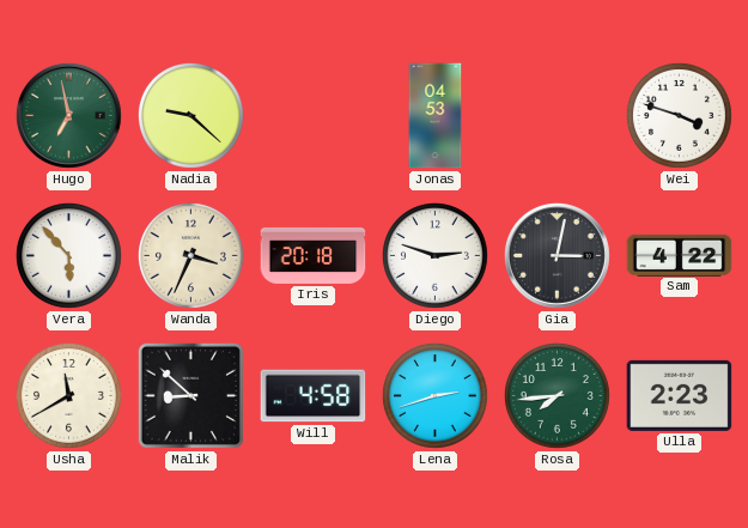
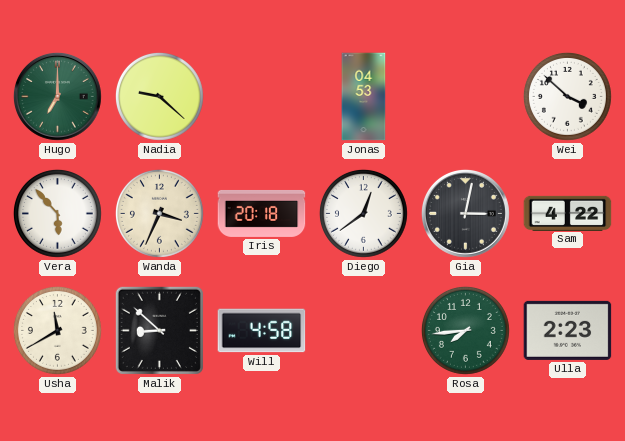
Hugo: 6:58 -> 7:00 (57, 96)
Wei: 3:48 -> 3:52 (567, 96)
Diego: 2:48 -> 12:39 (363, 213)
Lena: 2:42 -> none (434, 395)
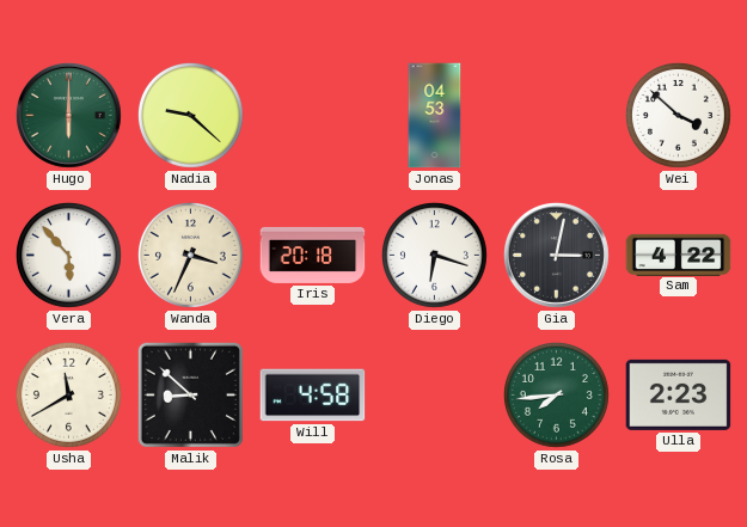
Hugo: 7:00 -> 6:00 (68, 115)
Diego: 12:39 -> 6:18 (434, 255)
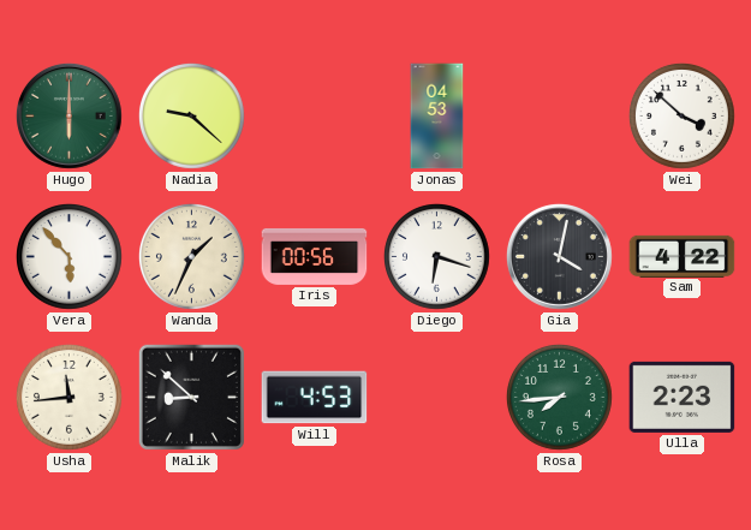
Wanda: 3:34 -> 1:34 (191, 256)
Iris: 20:18 -> 00:56 (315, 256)
Gia: 3:02 -> 4:02 (559, 256)
Usha: 11:40 -> 11:44 (68, 397)
Will: 4:58 -> 4:53 (315, 398)
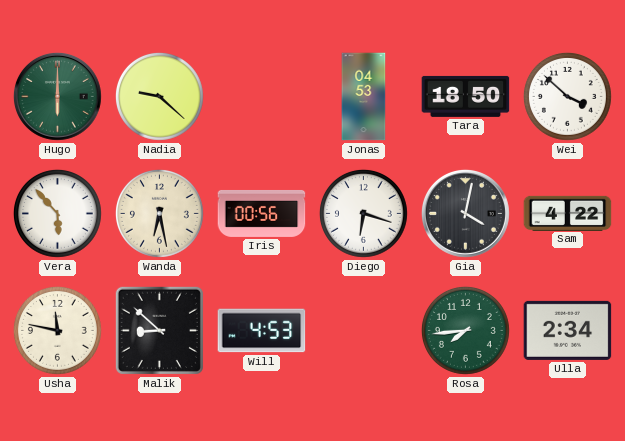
Tara: none -> 18:50 (466, 96)
Wanda: 1:34 -> 6:28 (159, 213)
Usha: 11:44 -> 11:47 (57, 330)
Ulla: 2:23 -> 2:34 (568, 330)
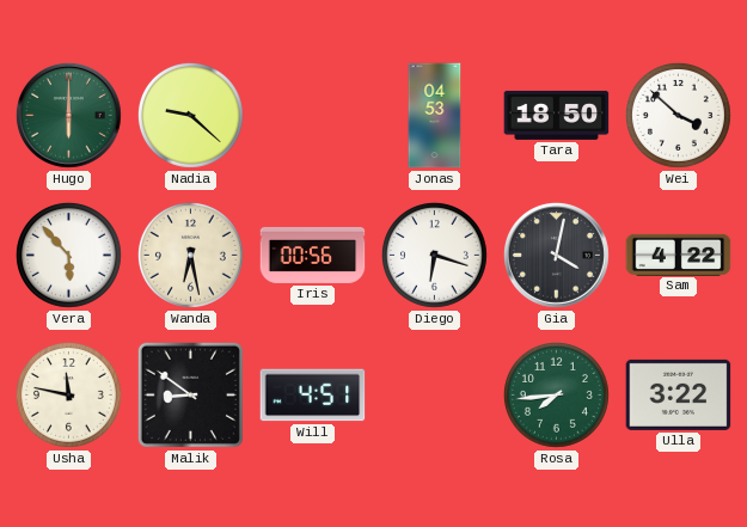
Malik: 8:52 -> 8:51 (190, 394)
Will: 4:53 -> 4:51 (313, 396)
Ulla: 2:34 -> 3:22 (679, 394)
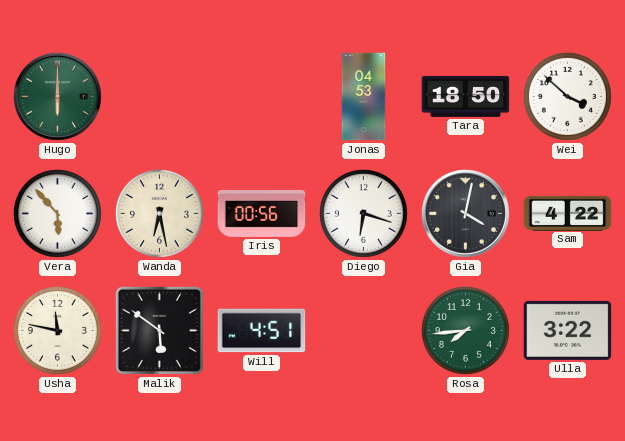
Nadia: 9:22 -> none (190, 115)
Malik: 8:51 -> 5:51 (159, 330)
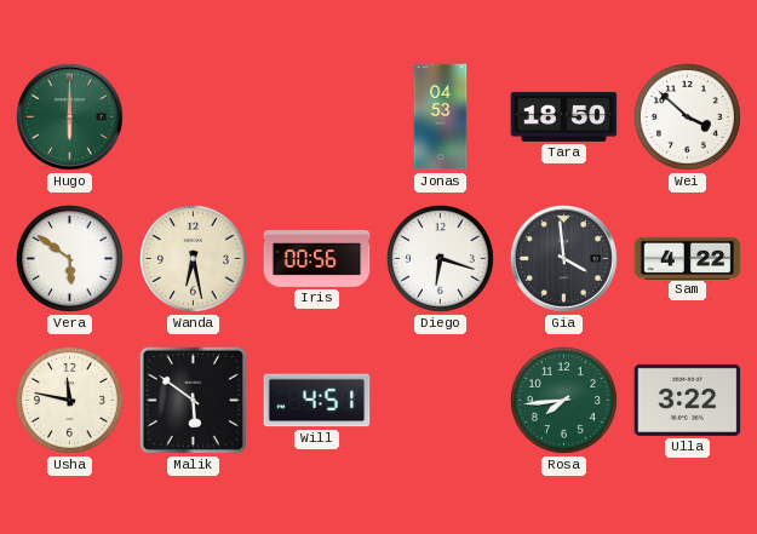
Vera: 5:53 -> 5:51 (69, 258)
Gia: 4:02 -> 3:59 (563, 258)
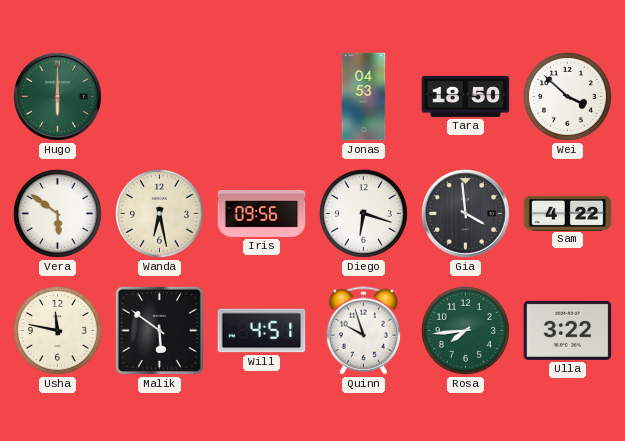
Iris: 00:56 -> 09:56 (262, 213)
Quinn: none -> 9:57 (364, 331)
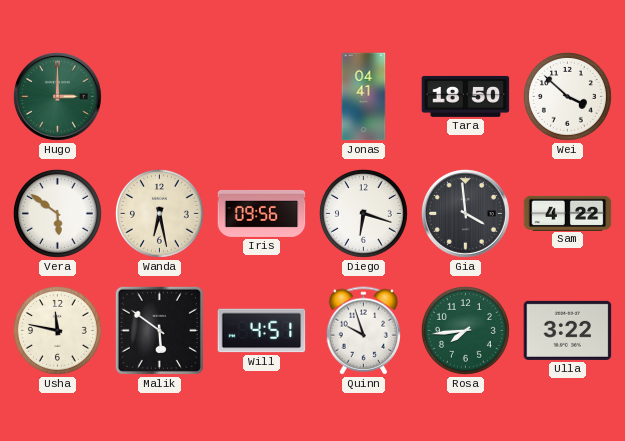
Hugo: 6:00 -> 3:00 (57, 96)
Jonas: 04:53 -> 04:41 (364, 97)
